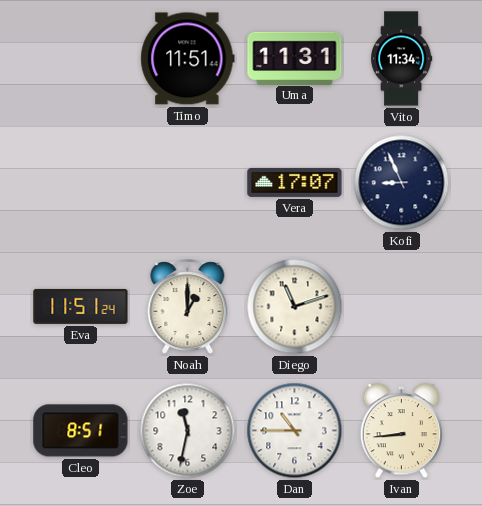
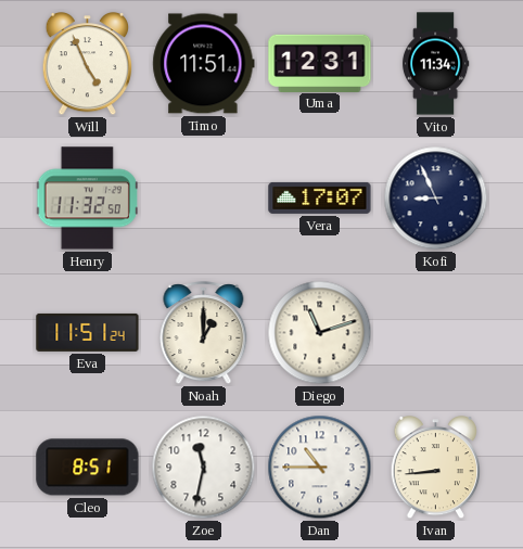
Will: none -> 4:56 (88, 65)
Uma: 11:31 -> 12:31 (320, 63)
Henry: none -> 11:32 (87, 199)
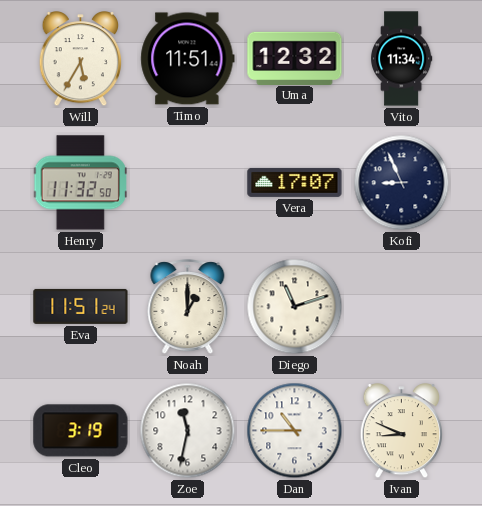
Will: 4:56 -> 5:35 (81, 60)
Uma: 12:31 -> 12:32 (295, 58)
Cleo: 8:51 -> 3:19 (81, 431)
Ivan: 8:44 -> 8:49 (402, 432)
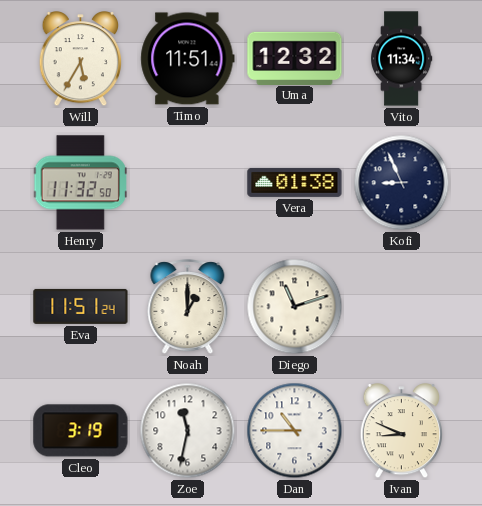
Vera: 17:07 -> 01:38 (295, 182)
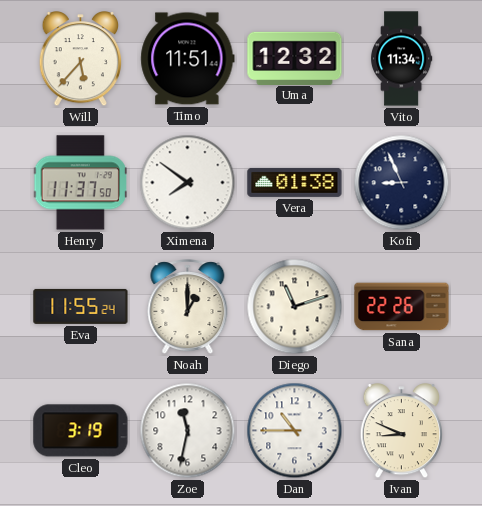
Will: 5:35 -> 5:37 (81, 60)
Henry: 11:32 -> 11:37 (80, 183)
Ximena: none -> 7:51 (188, 183)
Eva: 11:51 -> 11:55 (81, 306)
Sana: none -> 22:26 (402, 307)
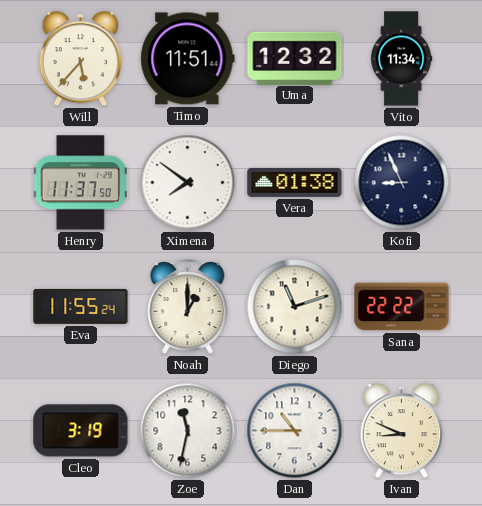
Sana: 22:26 -> 22:22 (402, 307)
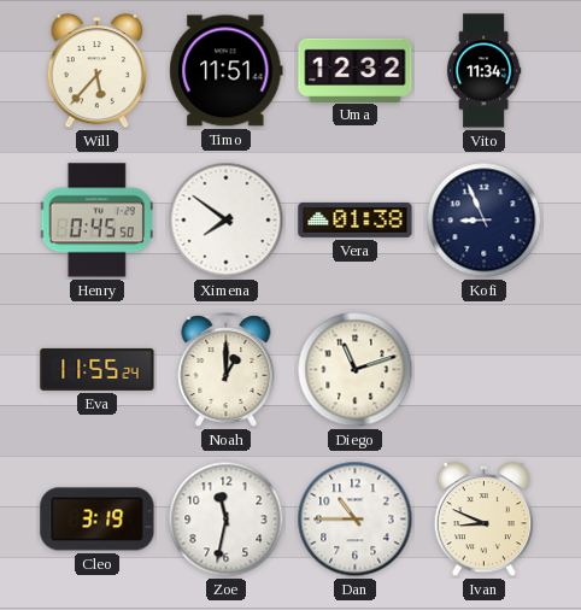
Henry: 11:37 -> 0:45 (96, 221)
Sana: 22:22 -> none (402, 307)
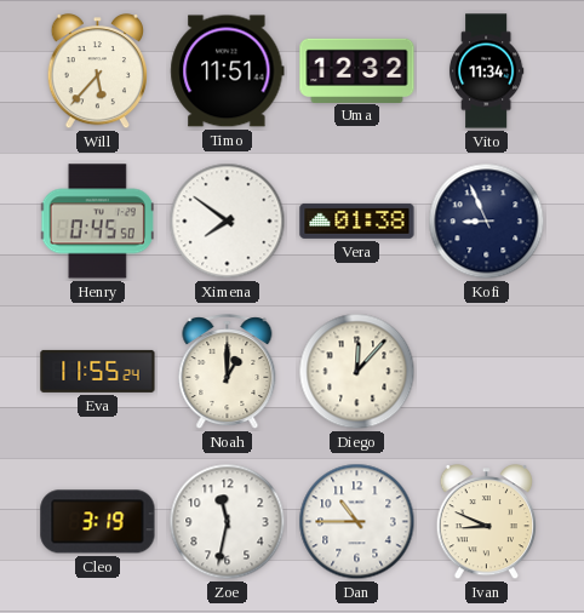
Diego: 11:12 -> 12:07 (357, 372)
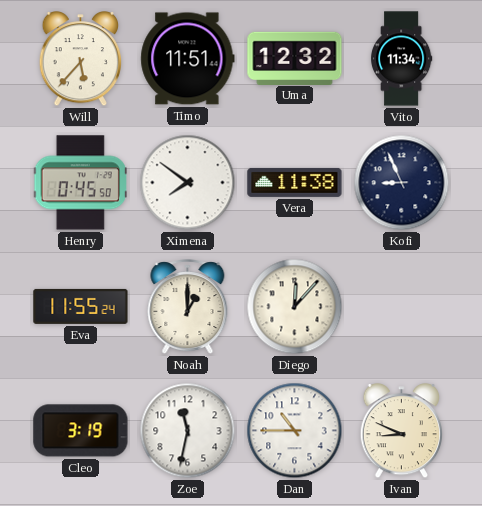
Vera: 01:38 -> 11:38 (295, 182)
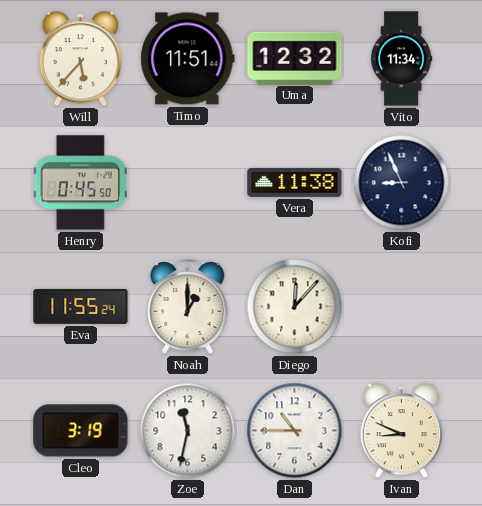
Ximena: 7:51 -> none (188, 183)
